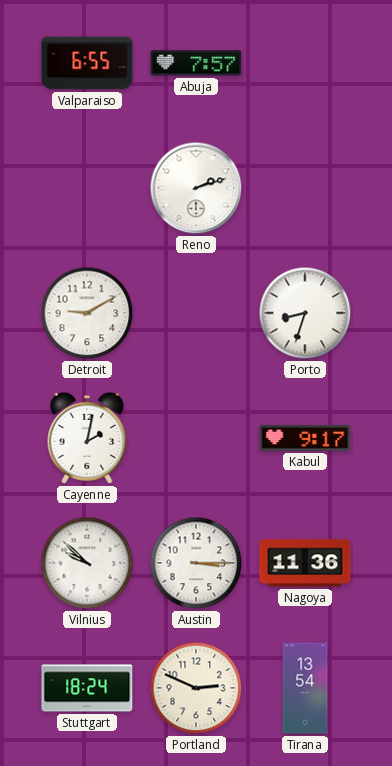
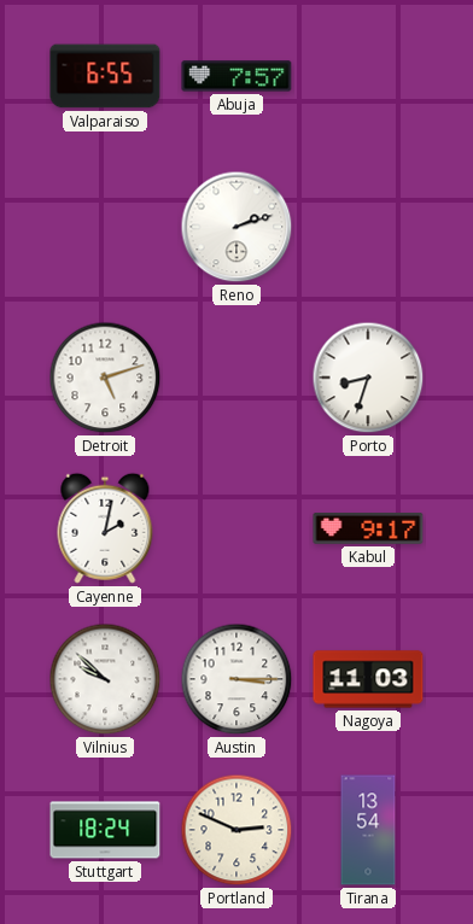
Detroit: 9:10 -> 5:12 (105, 378)
Nagoya: 11:36 -> 11:03 (368, 679)
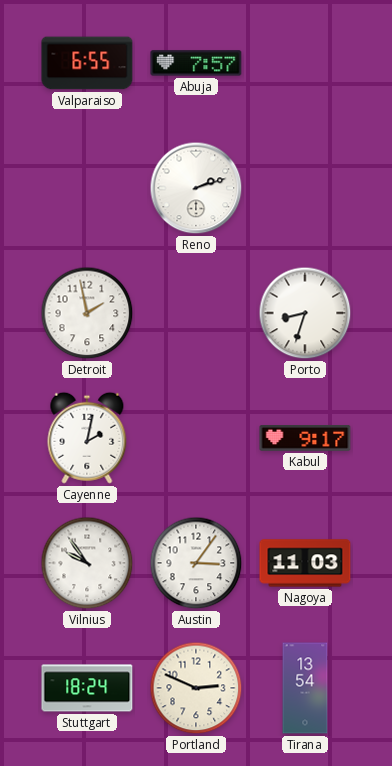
Detroit: 5:12 -> 1:58 (87, 313)
Vilnius: 9:52 -> 9:54 (87, 563)
Austin: 3:15 -> 3:06 (196, 563)
